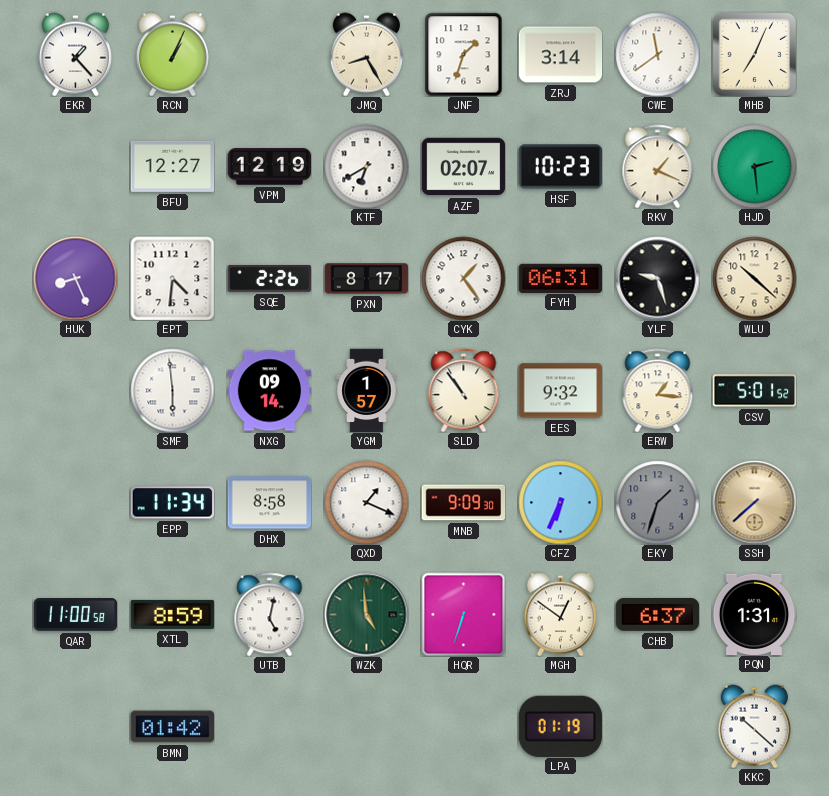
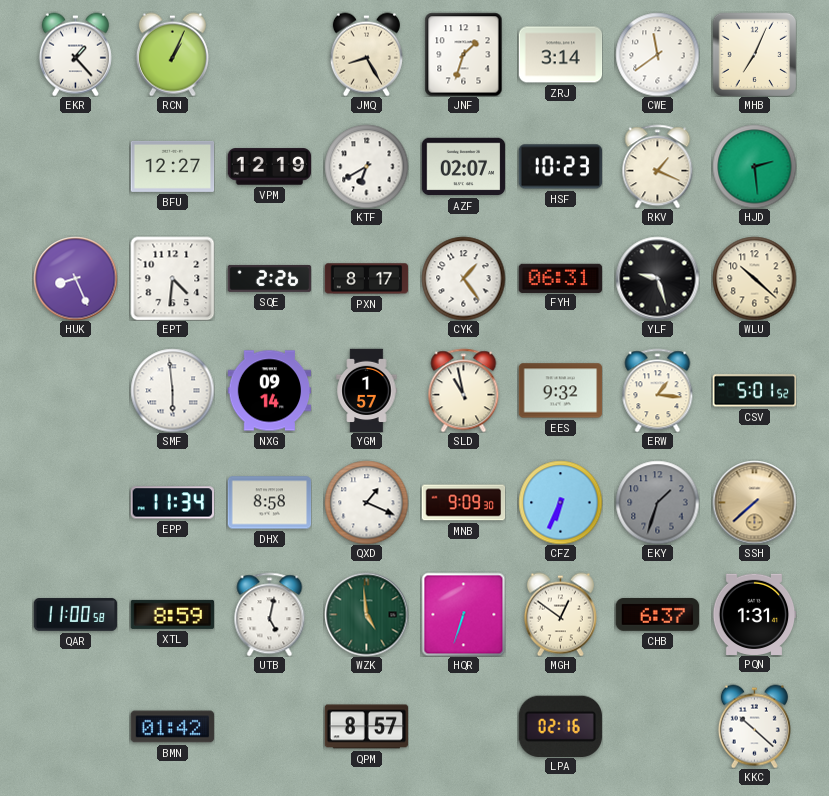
SLD: 10:54 -> 10:58 (464, 390)
QPM: none -> 8:57 (366, 727)
LPA: 01:19 -> 02:16 (560, 726)
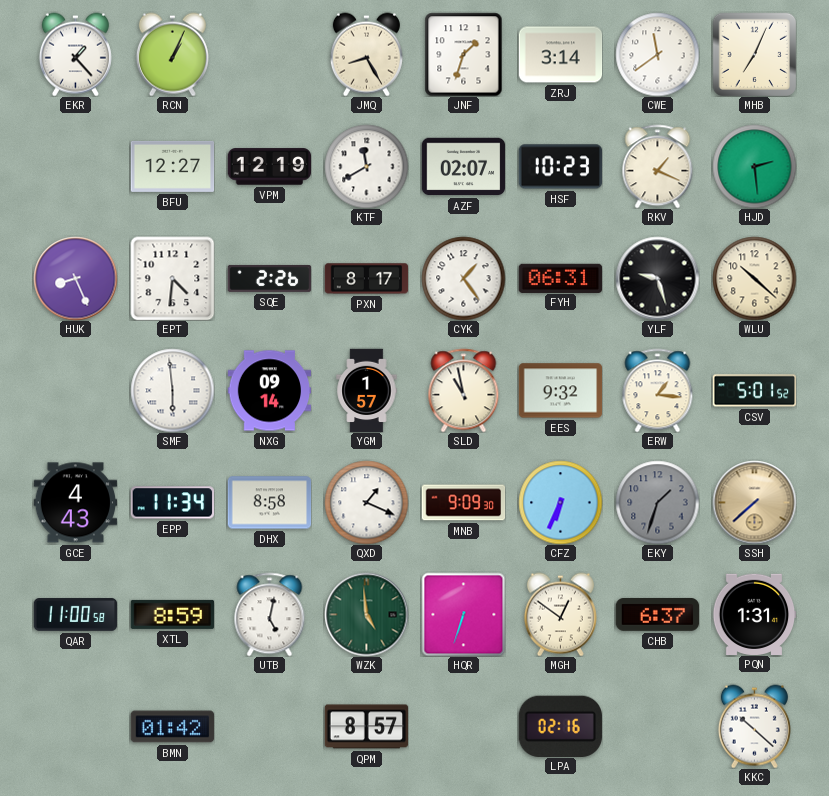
KTF: 6:40 -> 11:40 (366, 166)
GCE: none -> 4:43 (75, 503)
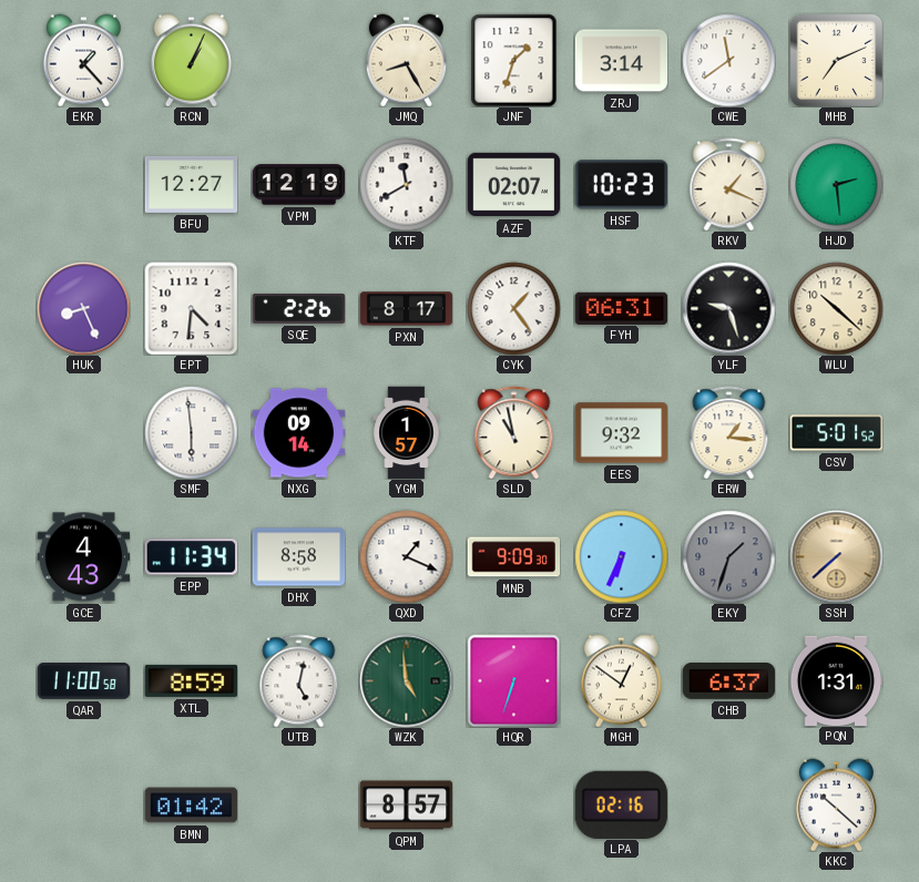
MHB: 7:04 -> 7:11 (836, 60)
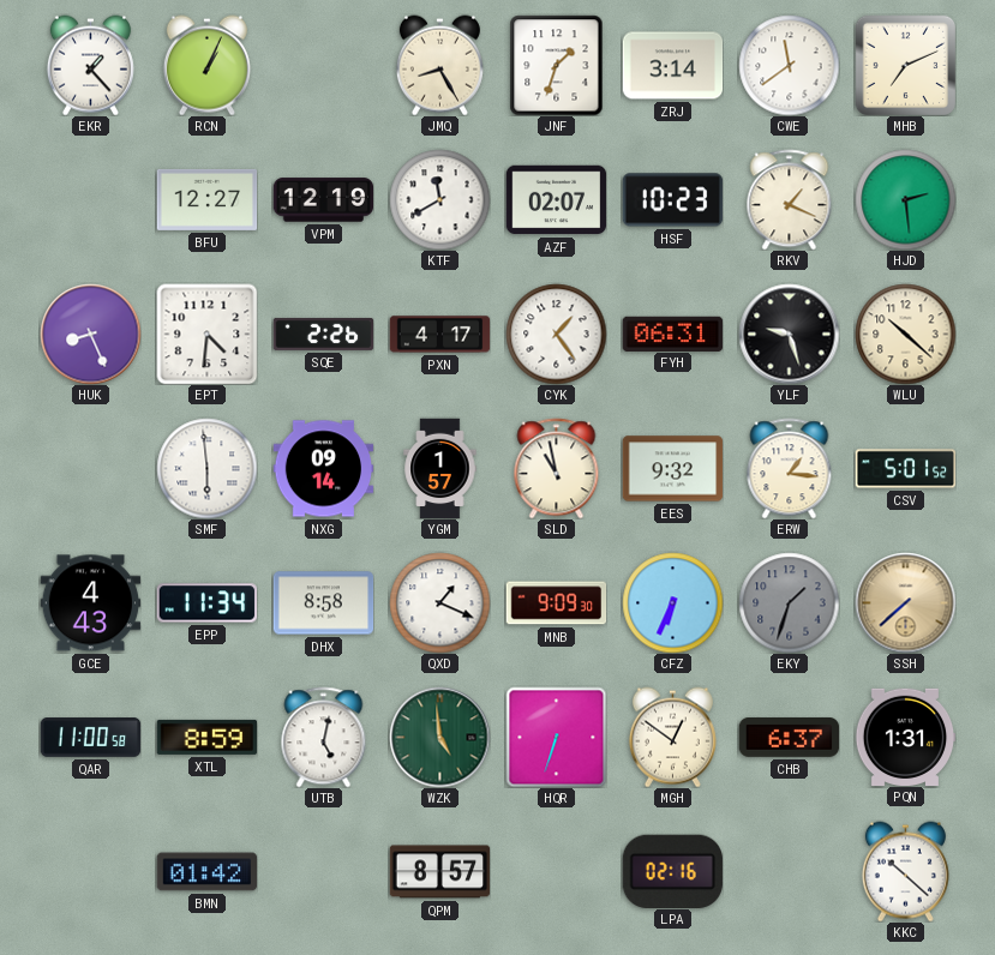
PXN: 8:17 -> 4:17 (439, 335)
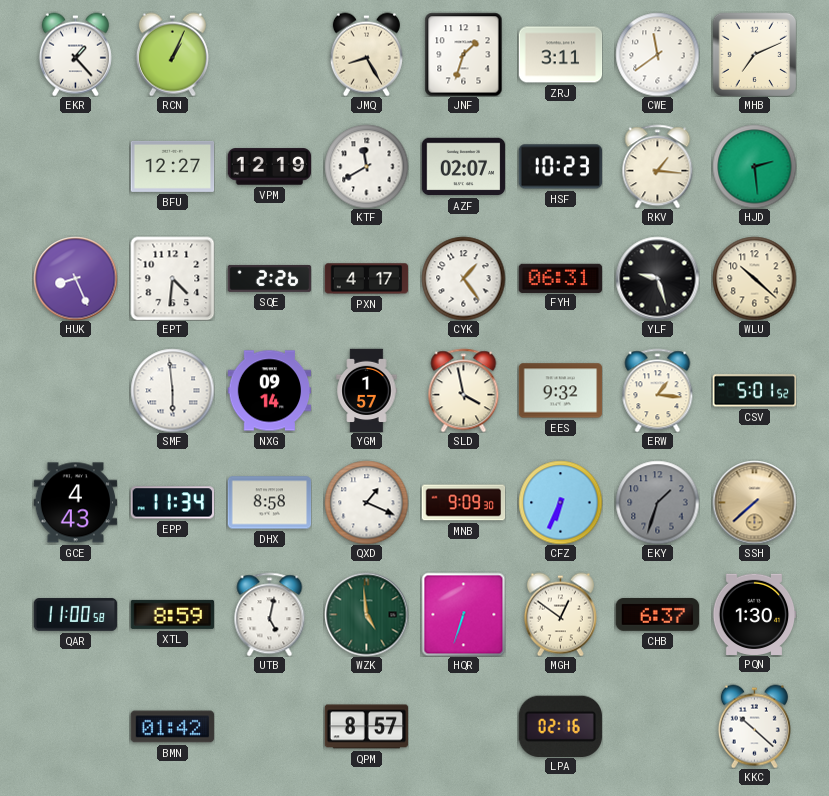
ZRJ: 3:14 -> 3:11 (560, 55)
RKV: 1:19 -> 1:16 (658, 166)
SLD: 10:58 -> 3:58 (464, 390)
PQN: 1:31 -> 1:30 (754, 614)
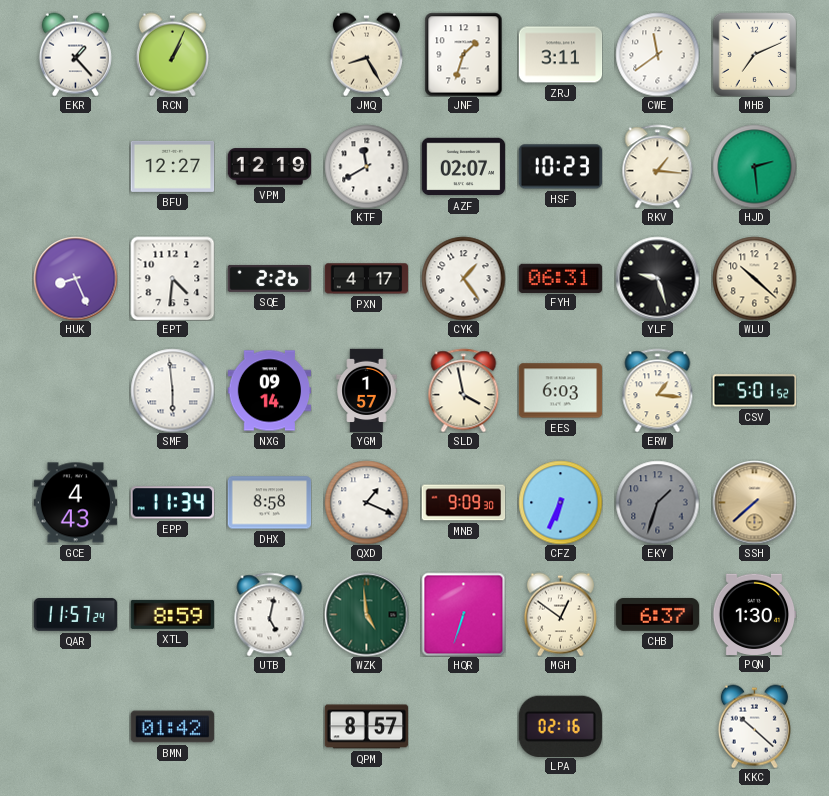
EES: 9:32 -> 6:03 (560, 391)
QAR: 11:00 -> 11:57 (75, 615)
